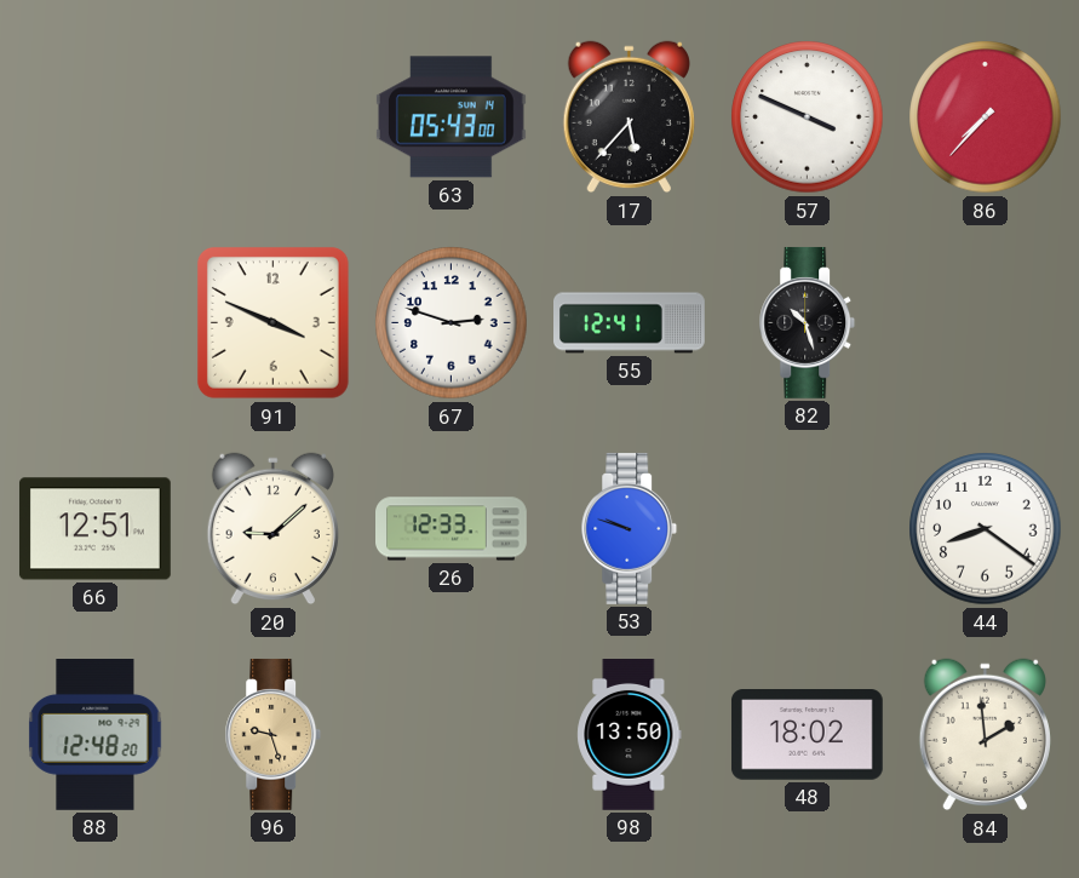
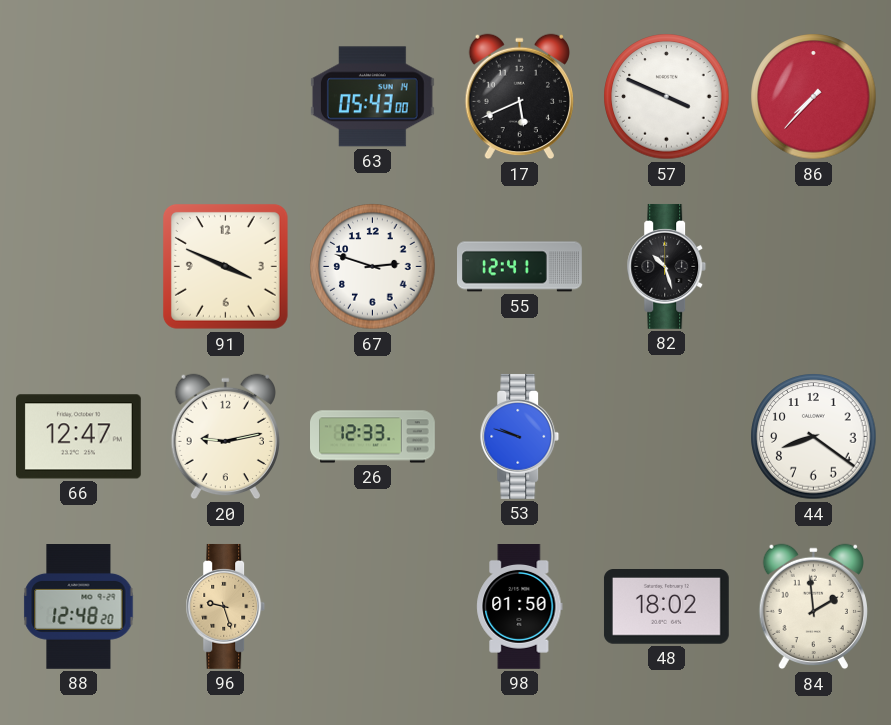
17: 5:37 -> 5:41 (519, 97)
66: 12:51 -> 12:47 (78, 437)
20: 9:08 -> 9:13 (225, 437)
98: 13:50 -> 01:50 (520, 607)
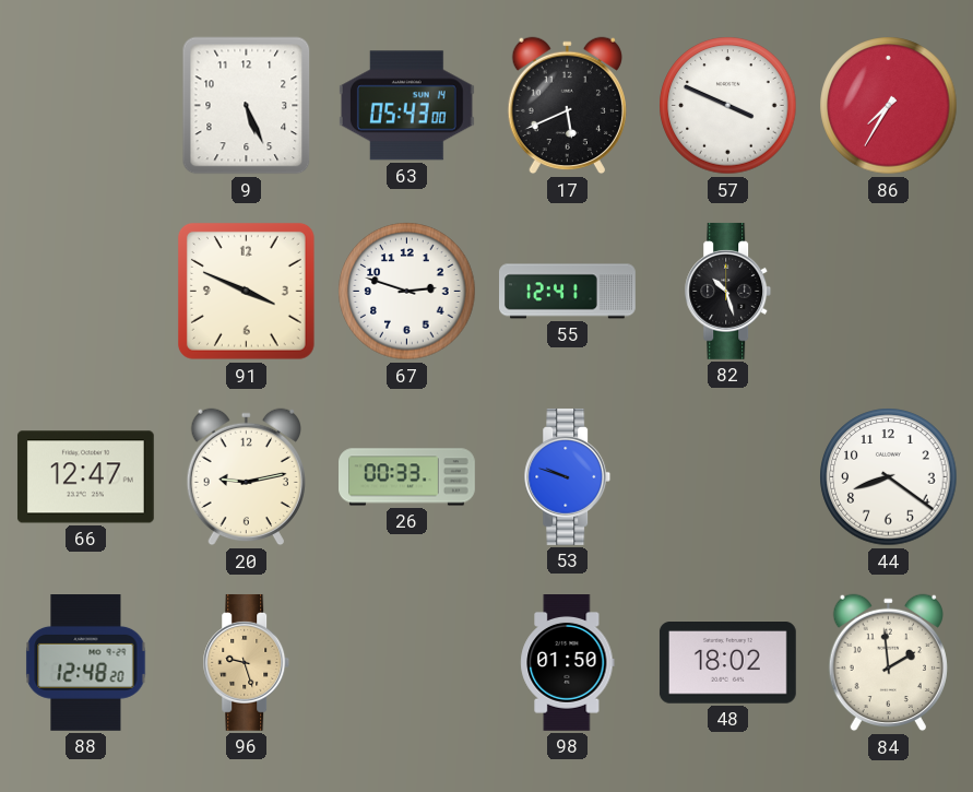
9: none -> 5:26 (247, 106)
86: 7:37 -> 7:35 (889, 106)
26: 12:33 -> 00:33 (407, 477)
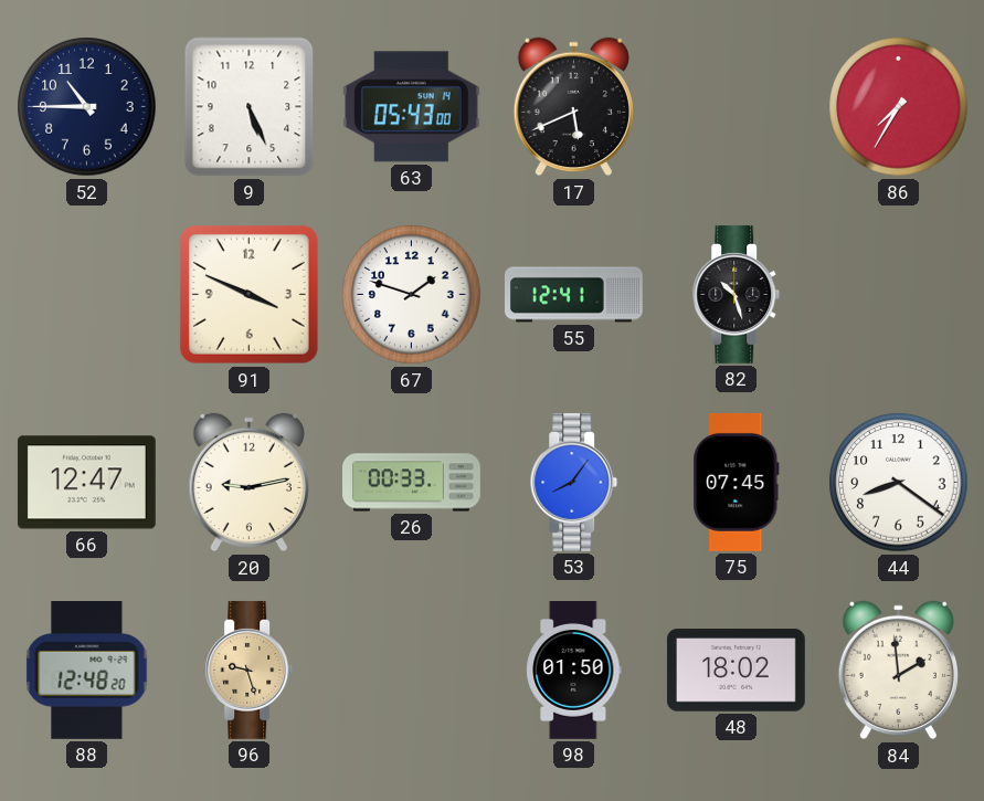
52: none -> 10:45 (87, 107)
57: 3:49 -> none (728, 106)
67: 2:48 -> 1:48 (412, 295)
53: 9:48 -> 8:06 (574, 483)
75: none -> 07:45 (737, 483)
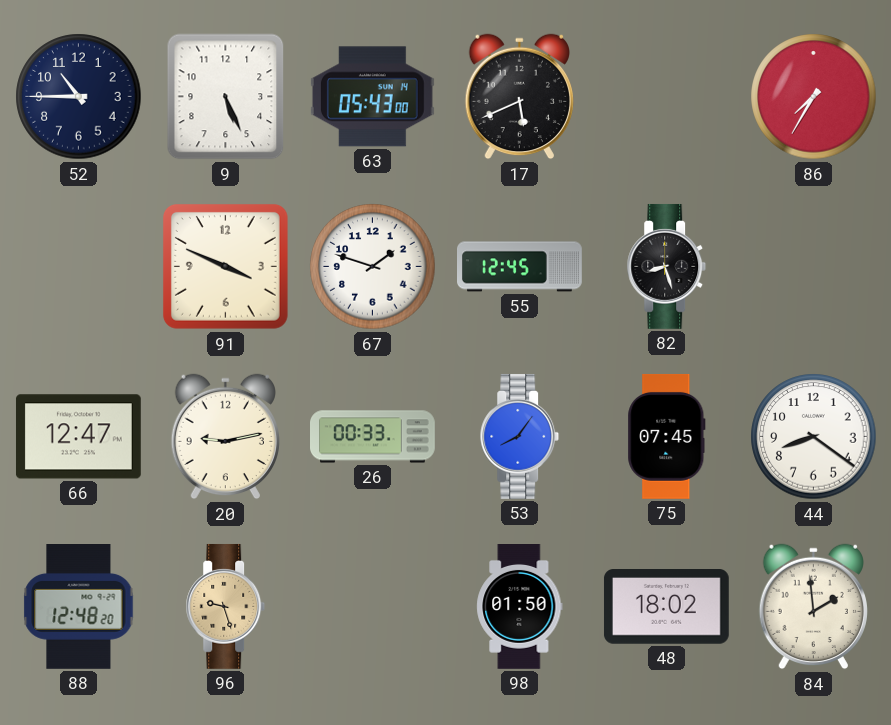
55: 12:41 -> 12:45 (520, 267)
82: 10:27 -> 8:27 (667, 267)
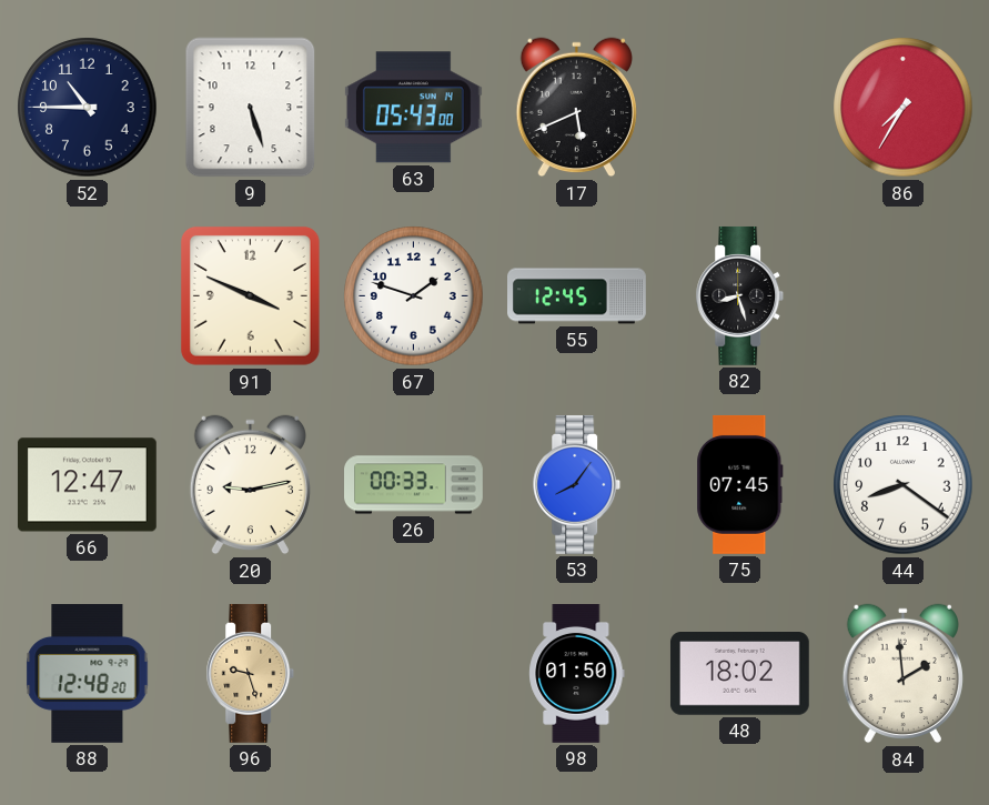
9: 5:26 -> 5:27 (251, 108)
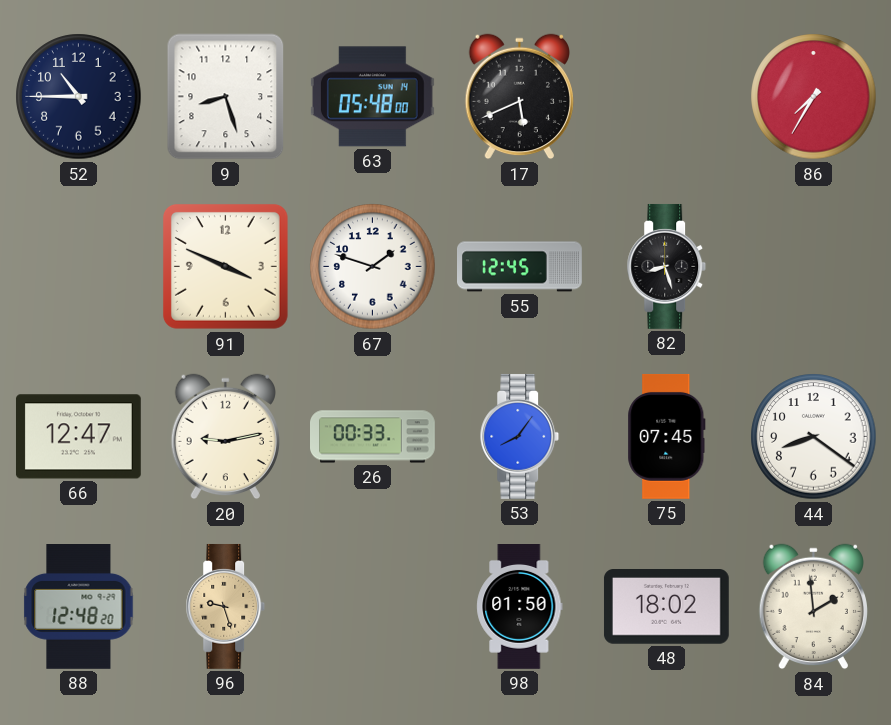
9: 5:27 -> 8:27 (226, 97)
63: 05:43 -> 05:48 (372, 97)
